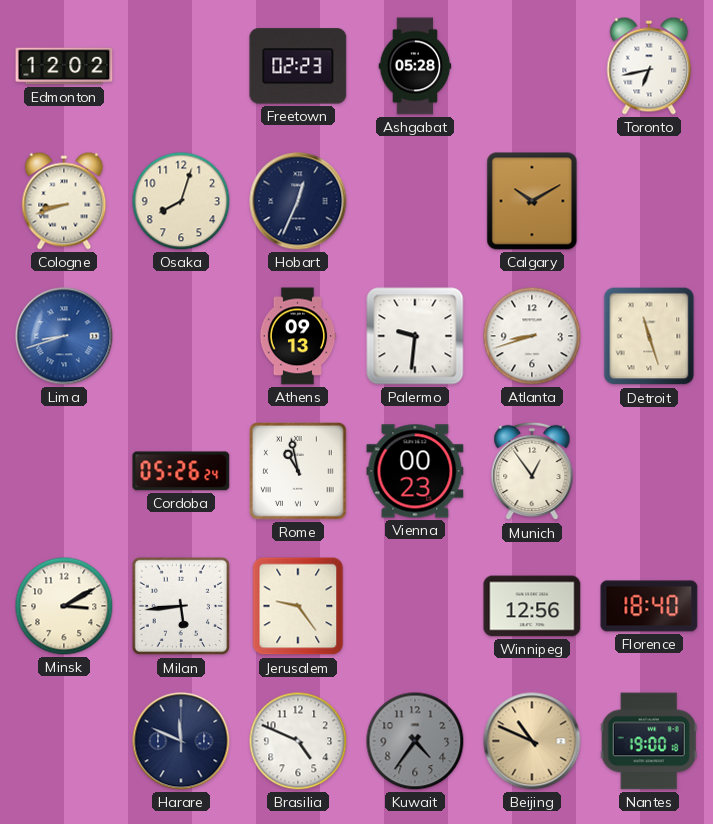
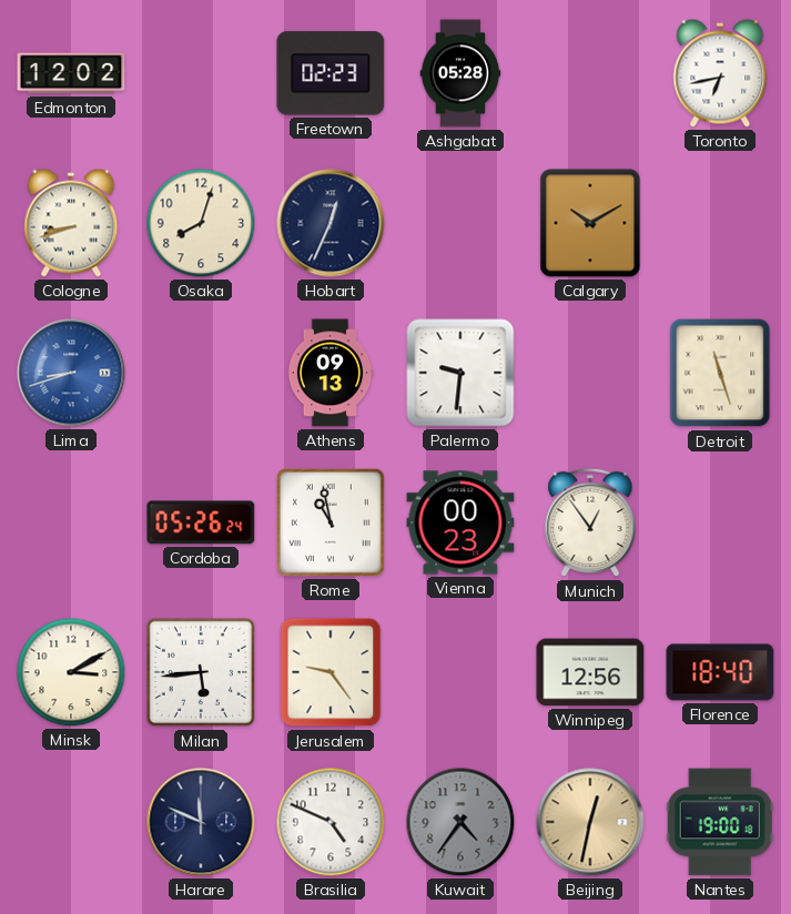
Atlanta: 8:42 -> none (532, 336)
Beijing: 10:49 -> 12:32 (590, 822)
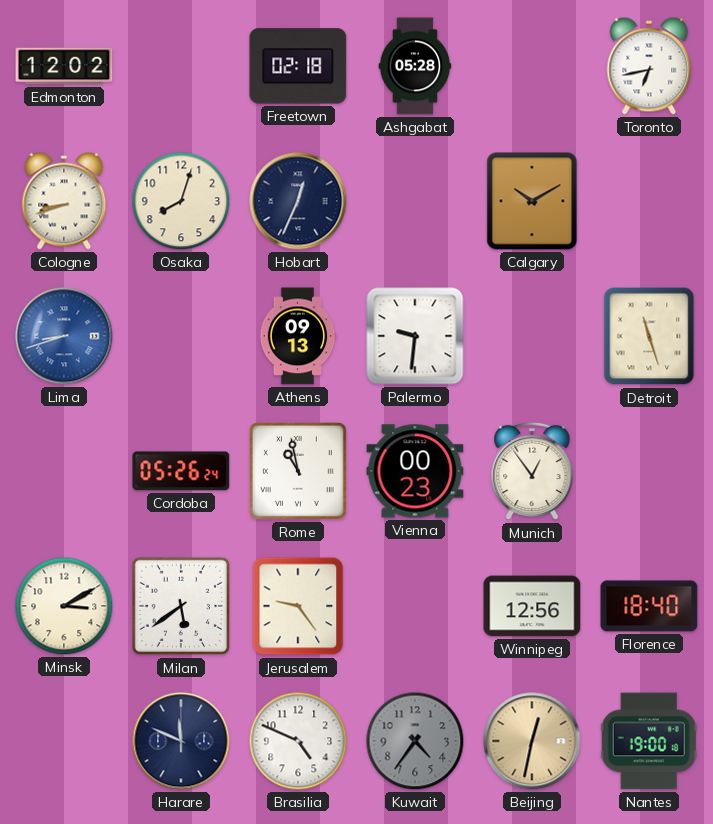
Freetown: 02:23 -> 02:18 (298, 66)
Milan: 5:44 -> 5:39 (181, 606)
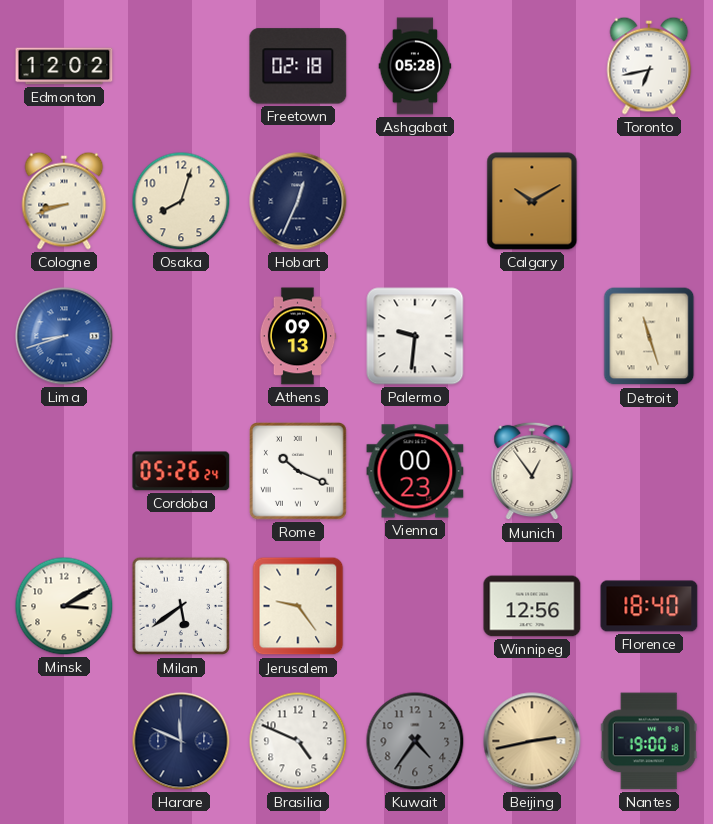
Rome: 10:58 -> 10:19 (299, 472)
Beijing: 12:32 -> 2:43 (532, 741)
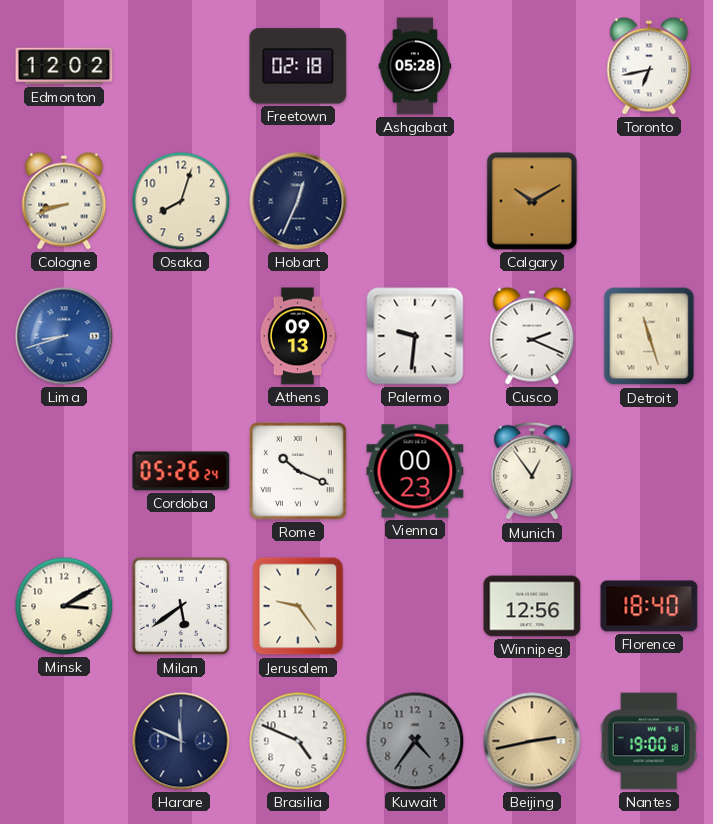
Cusco: none -> 2:19 (532, 336)
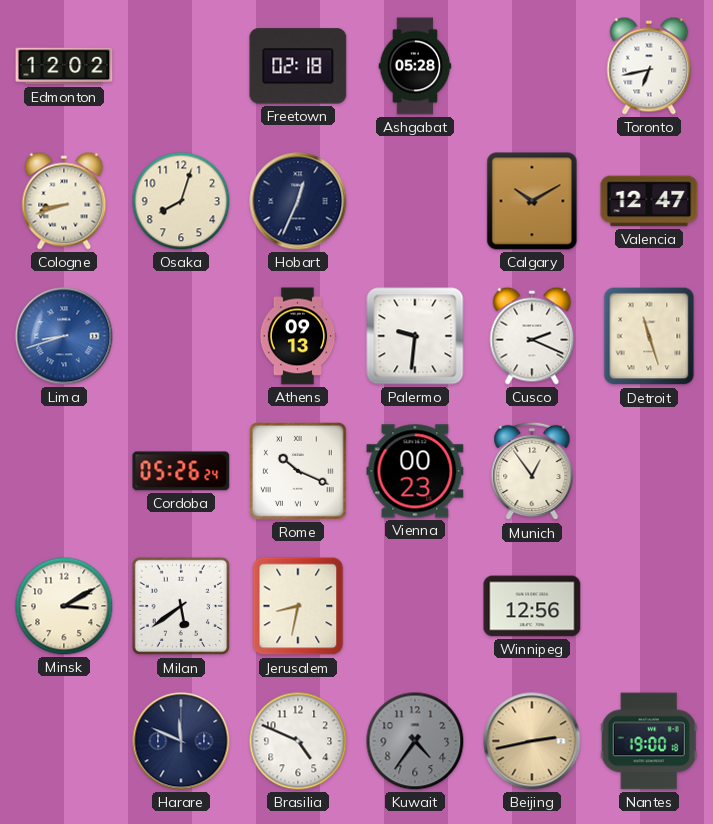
Valencia: none -> 12:47 (649, 201)
Jerusalem: 9:24 -> 8:32 (298, 606)
Florence: 18:40 -> none (649, 606)
